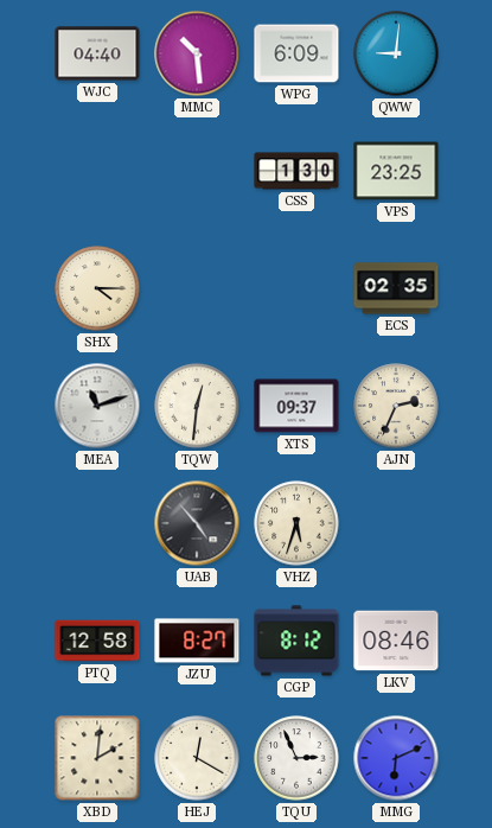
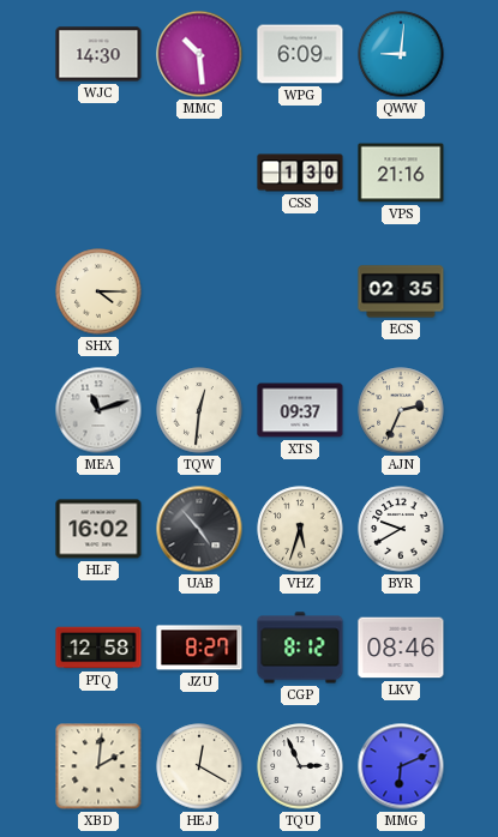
WJC: 04:40 -> 14:30 (98, 54)
VPS: 23:25 -> 21:16 (401, 173)
HLF: none -> 16:02 (98, 529)
BYR: none -> 9:40 (401, 529)
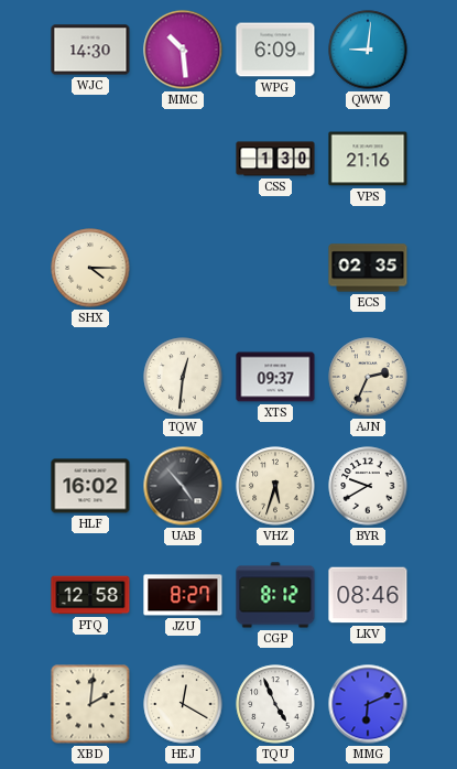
MEA: 11:12 -> none (98, 410)
TQU: 2:56 -> 4:56 (275, 704)
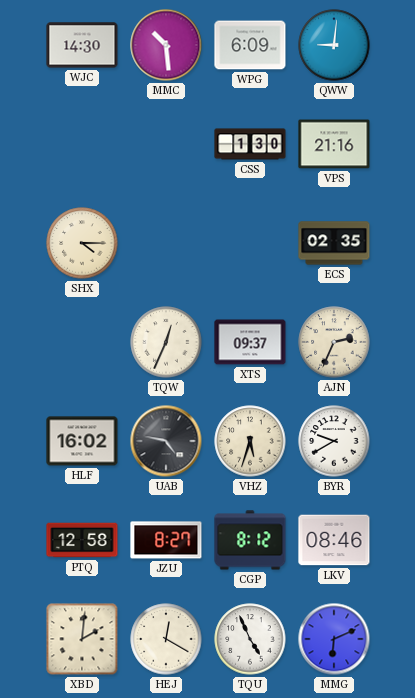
TQW: 12:31 -> 12:34 (166, 342)
UAB: 4:53 -> 4:47 (166, 441)
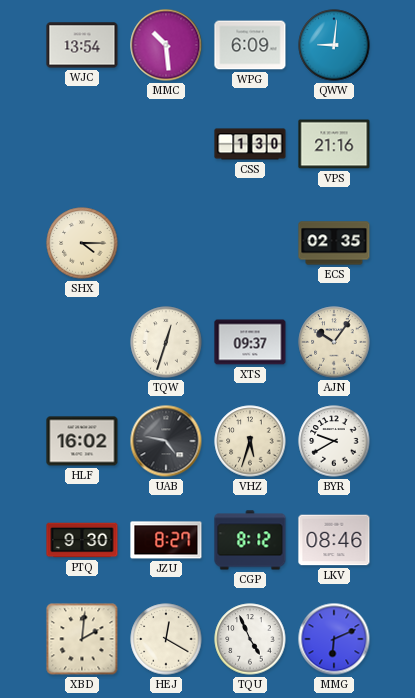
WJC: 14:30 -> 13:54 (82, 45)
TQW: 12:34 -> 12:33 (166, 342)
AJN: 2:34 -> 10:06 (334, 342)
PTQ: 12:58 -> 9:30 (82, 540)
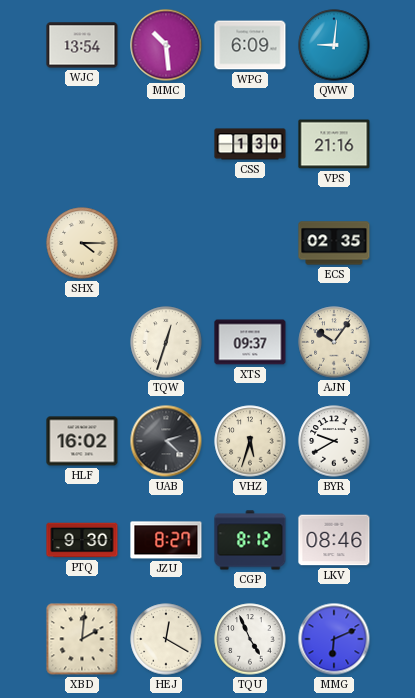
UAB: 4:47 -> 2:22 (166, 441)
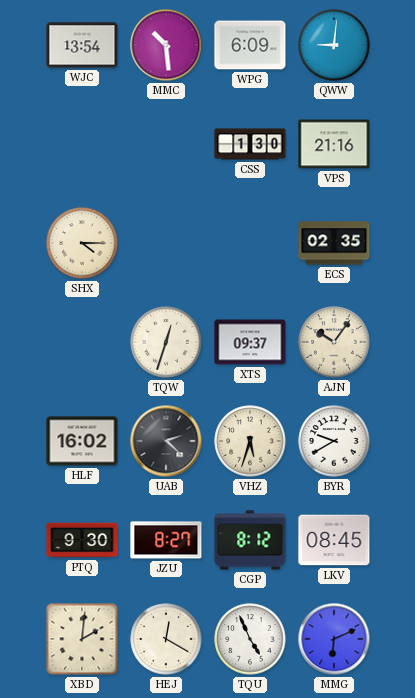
LKV: 08:46 -> 08:45 (334, 540)
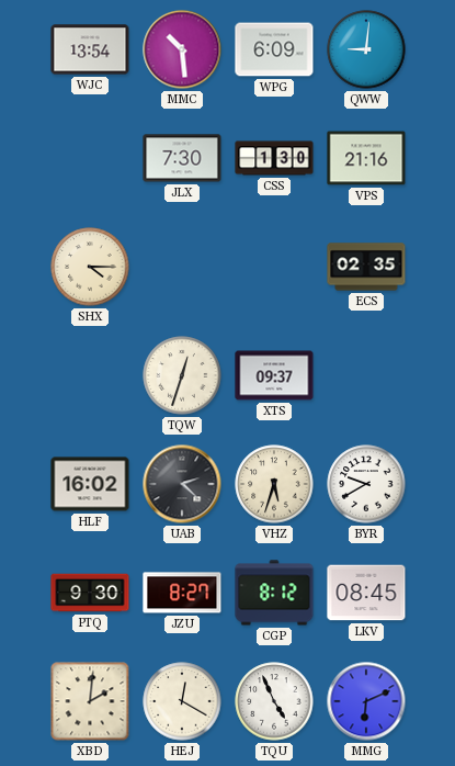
JLX: none -> 7:30 (182, 158)
AJN: 10:06 -> none (334, 342)
